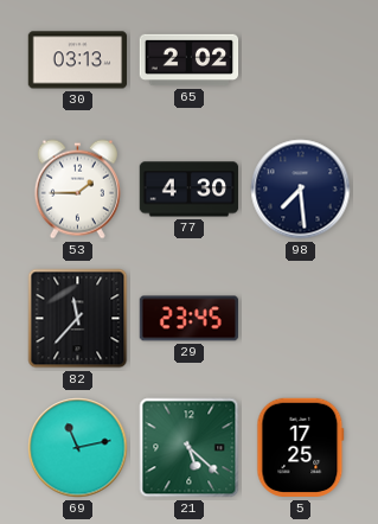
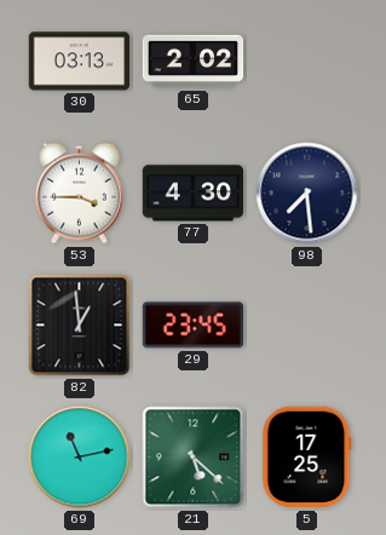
53: 1:45 -> 3:45 (79, 194)
82: 11:37 -> 12:59 (80, 326)
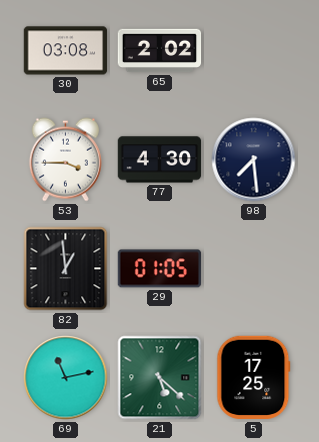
30: 03:13 -> 03:08 (66, 51)
29: 23:45 -> 01:05 (160, 269)
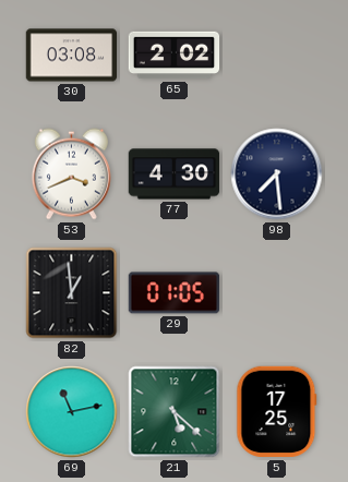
53: 3:45 -> 3:41 (71, 174)
